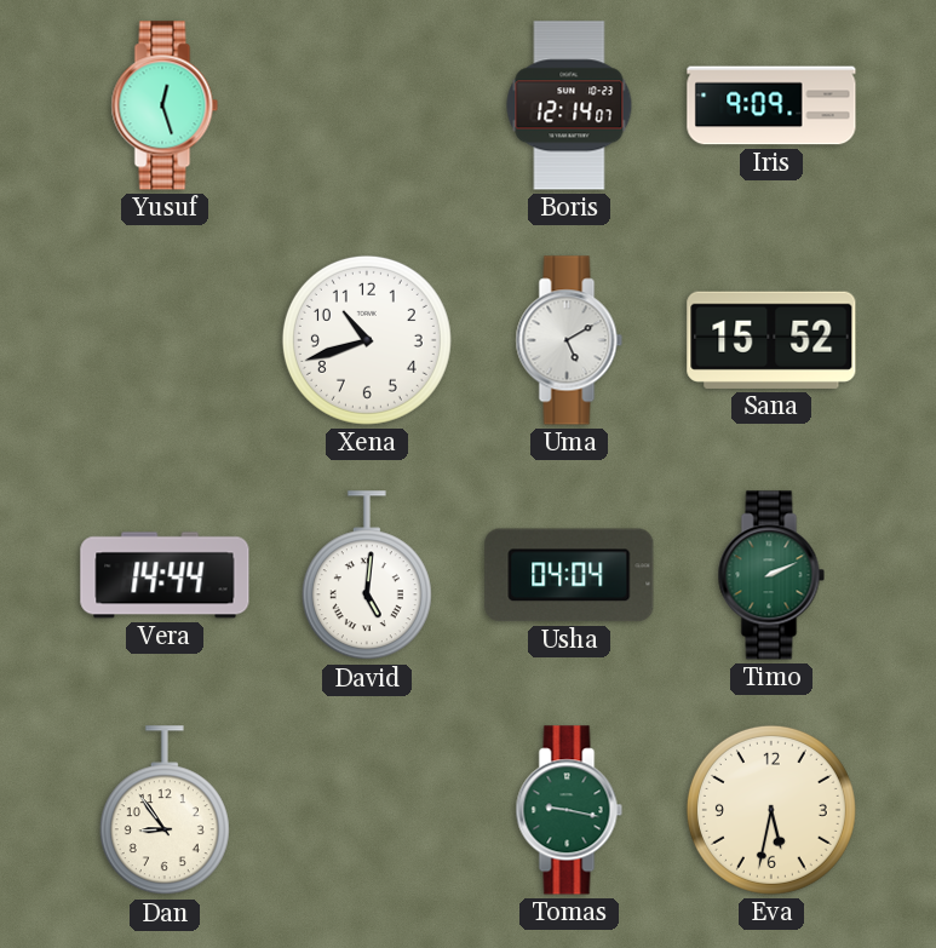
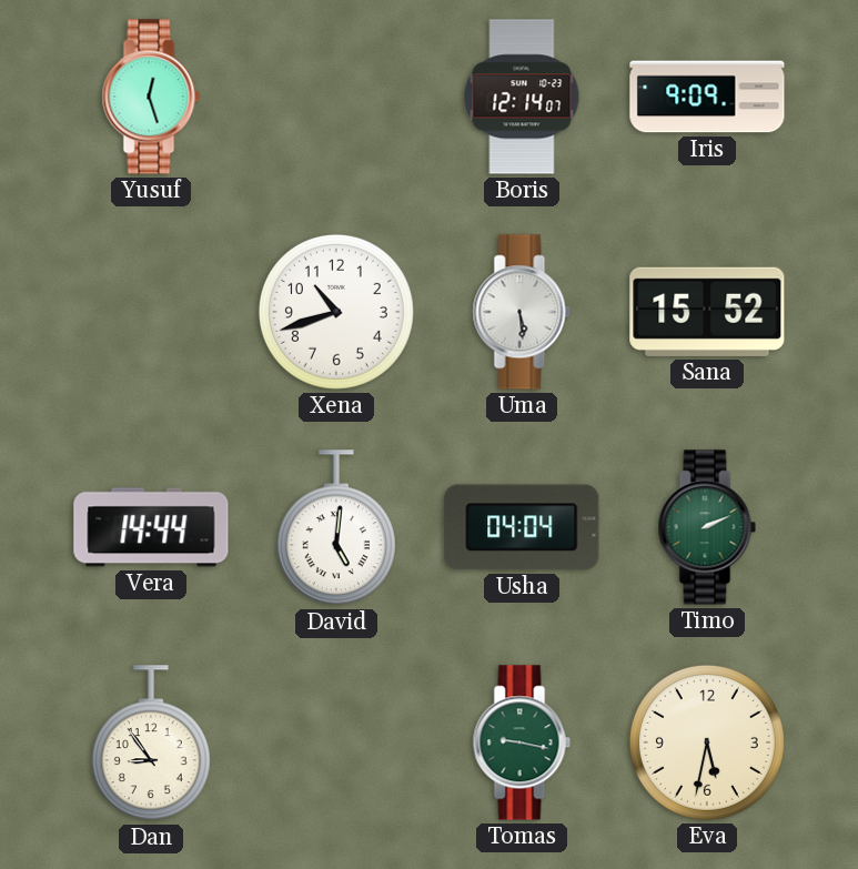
Uma: 5:10 -> 5:29 (522, 312)
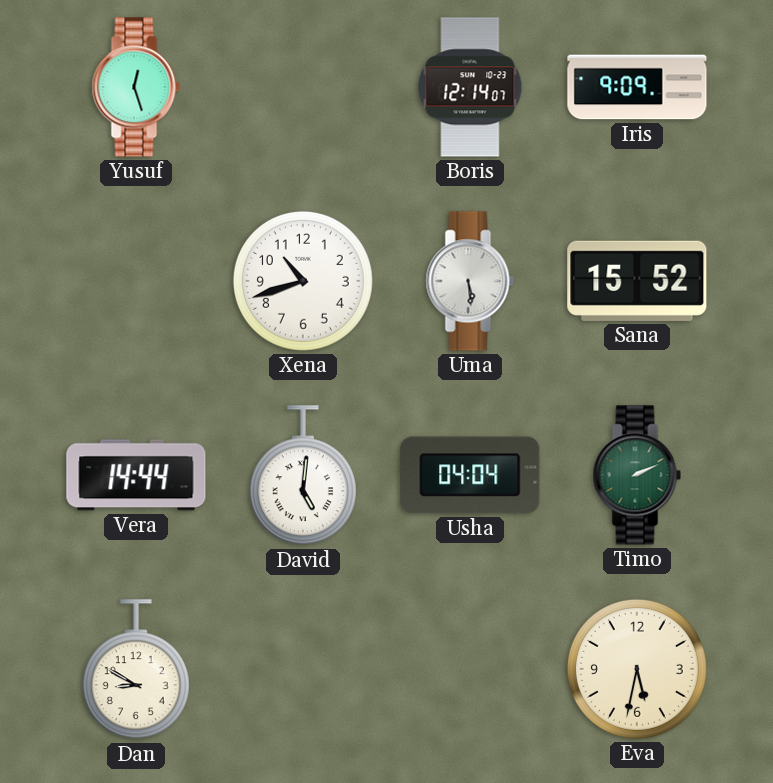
Dan: 8:54 -> 8:50 (136, 670)
Tomas: 9:17 -> none (522, 742)
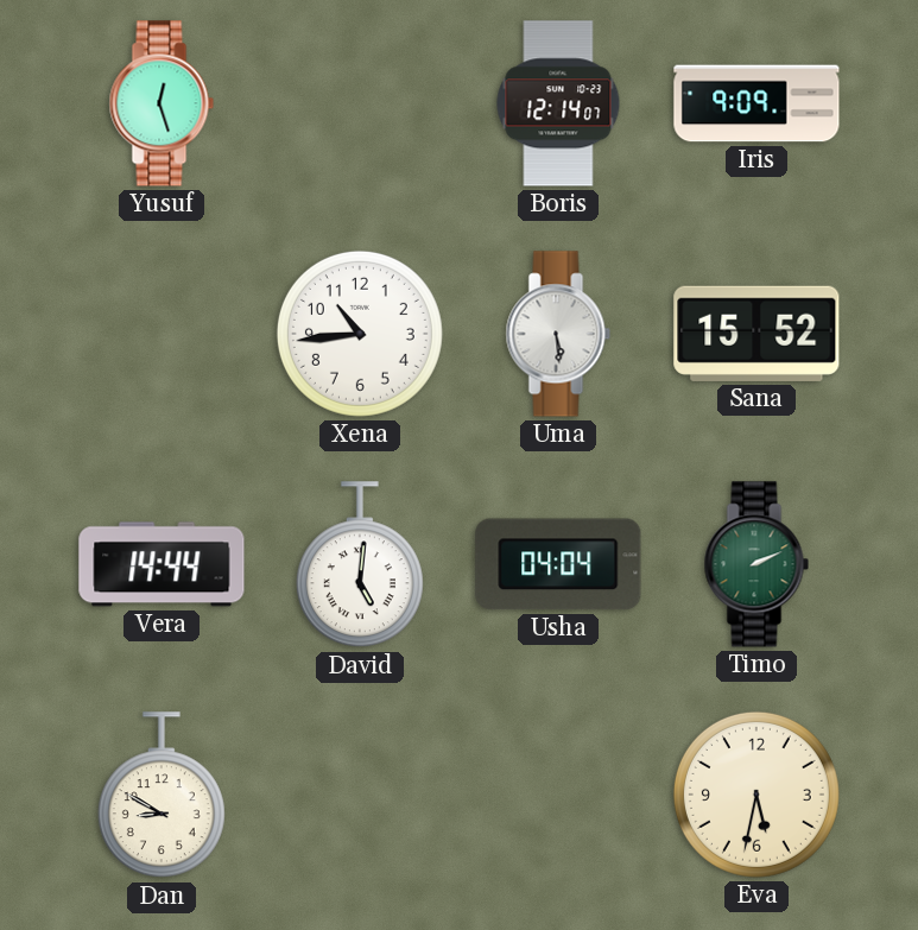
Xena: 10:42 -> 10:44 (360, 334)
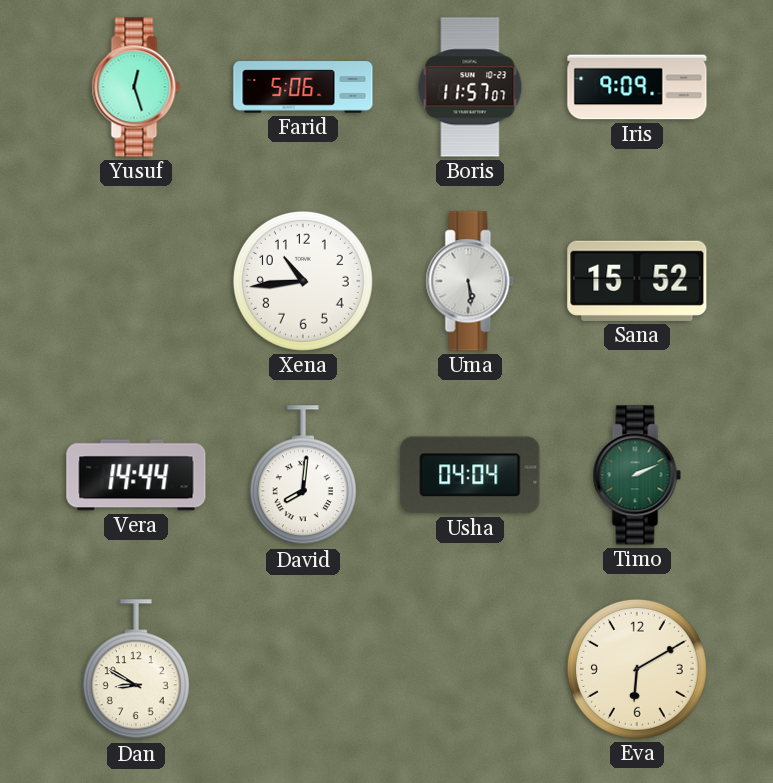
Farid: none -> 5:06 (303, 87)
Boris: 12:14 -> 11:57 (470, 87)
David: 5:01 -> 8:01 (303, 476)
Eva: 5:32 -> 6:10 (637, 669)
